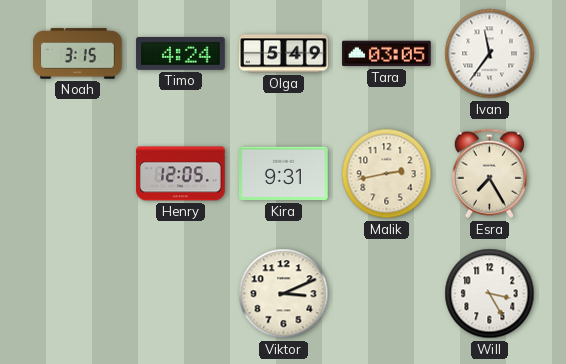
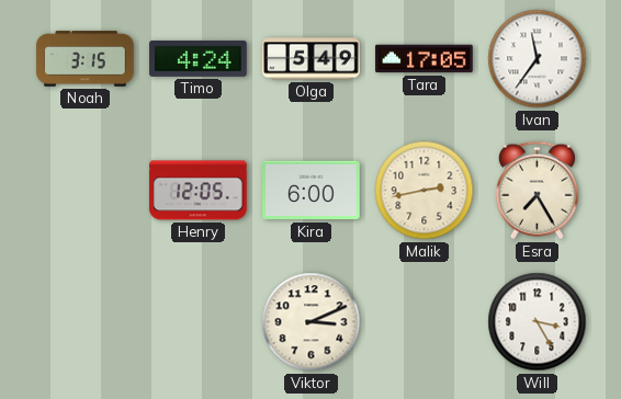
Tara: 03:05 -> 17:05 (425, 59)
Kira: 9:31 -> 6:00 (312, 191)
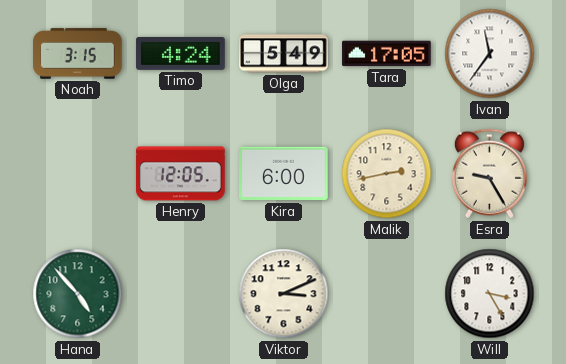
Esra: 7:25 -> 9:25 (489, 174)
Hana: none -> 4:53 (78, 294)
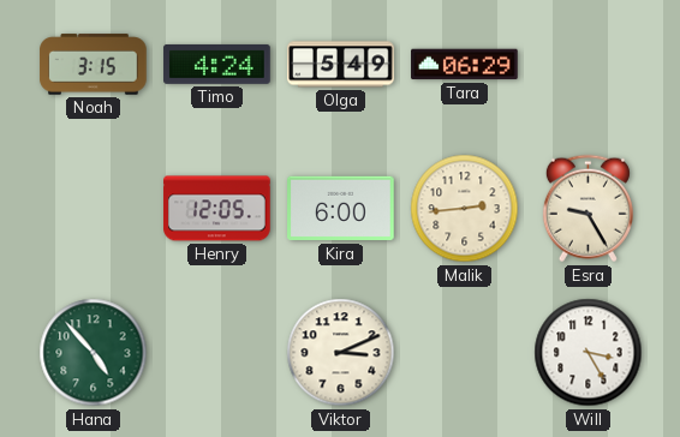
Tara: 17:05 -> 06:29 (465, 65)
Ivan: 11:36 -> none (490, 54)
Malik: 2:43 -> 2:44 (465, 209)
